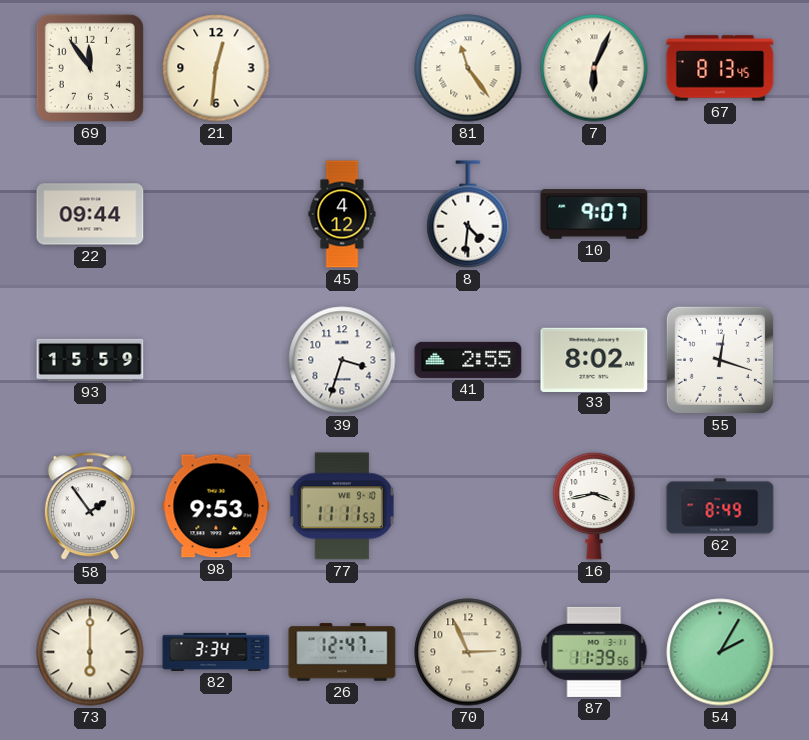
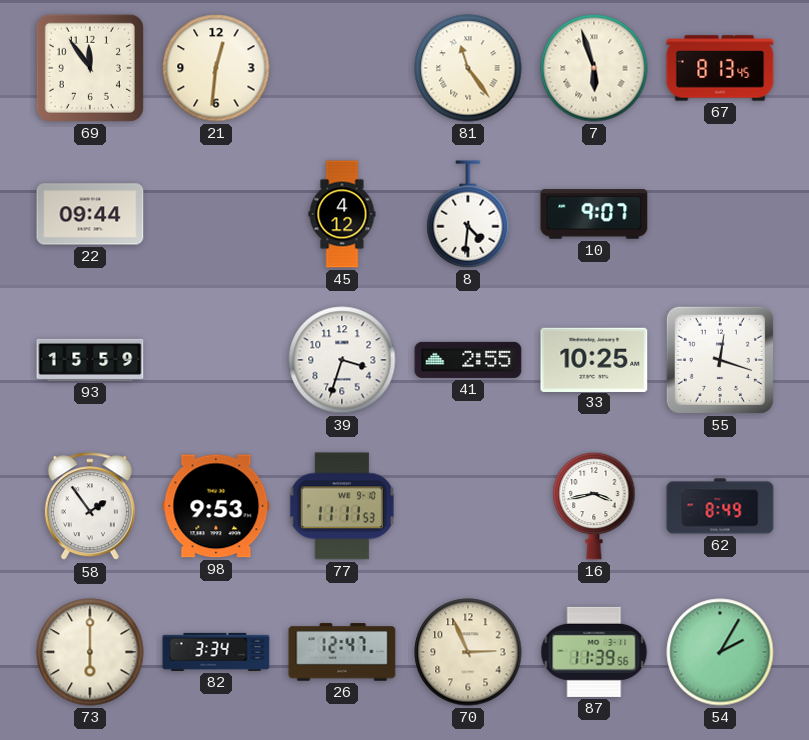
7: 6:04 -> 5:57 (594, 68)
33: 8:02 -> 10:25 (594, 359)
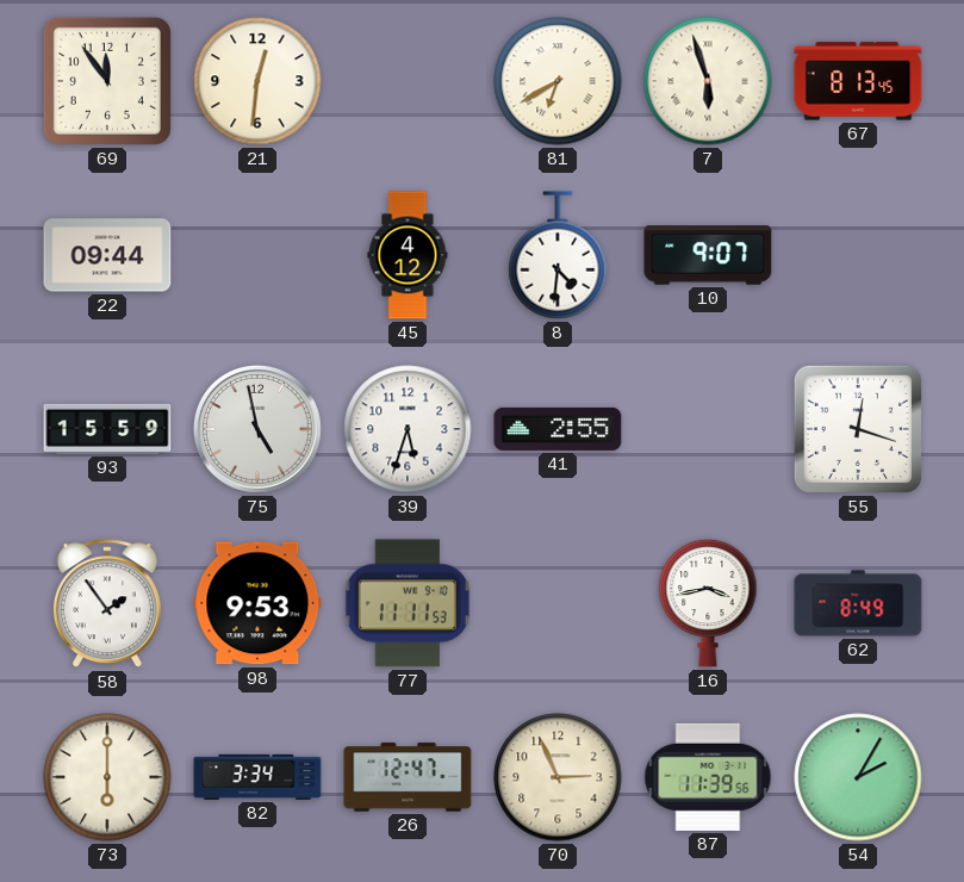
81: 11:24 -> 6:40 (558, 81)
75: none -> 4:58 (257, 429)
39: 3:33 -> 5:33 (408, 429)
33: 10:25 -> none (594, 359)
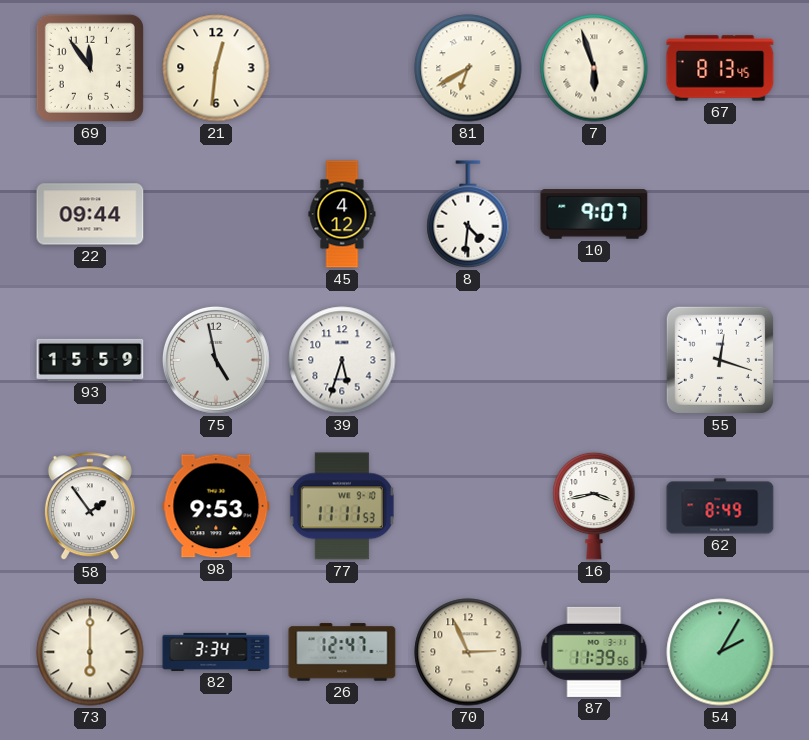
41: 2:55 -> none (558, 429)
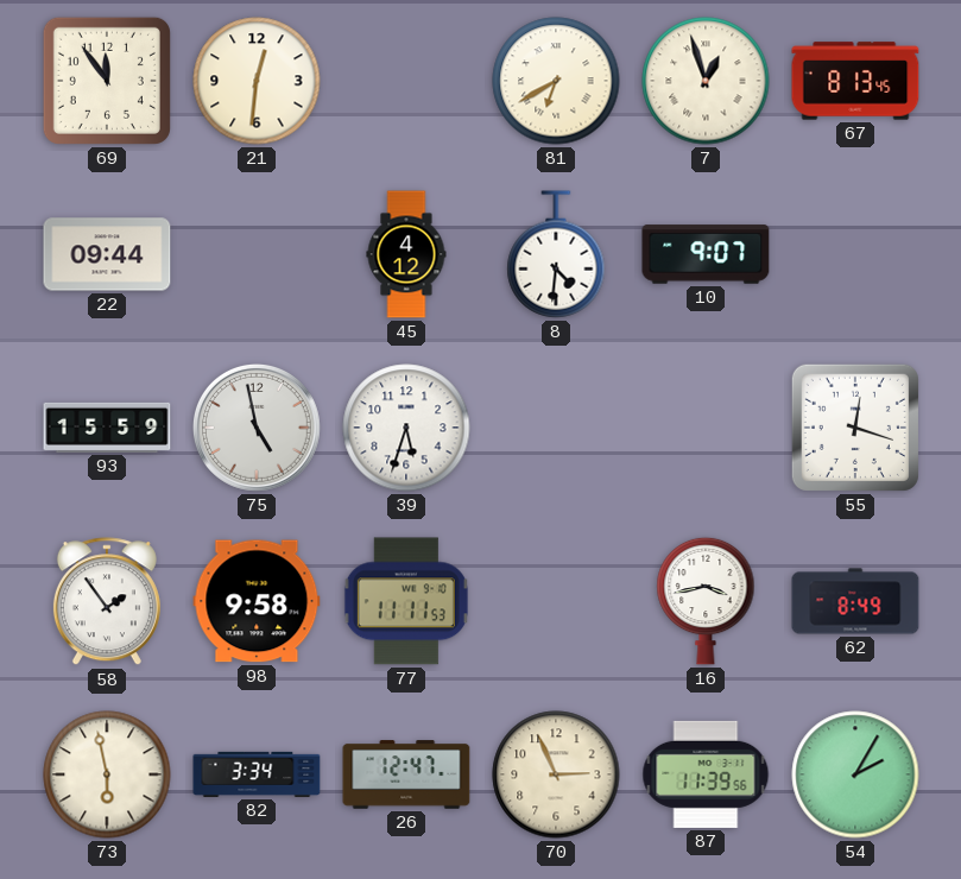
7: 5:57 -> 12:57 (706, 81)
98: 9:53 -> 9:58 (257, 601)
73: 6:00 -> 5:58 (107, 774)
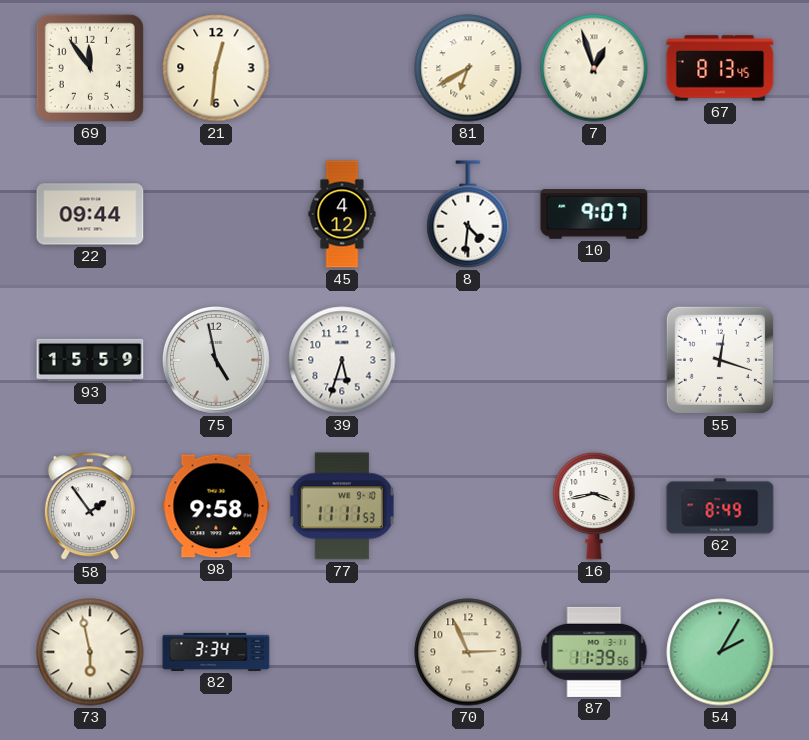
26: 12:47 -> none (406, 774)
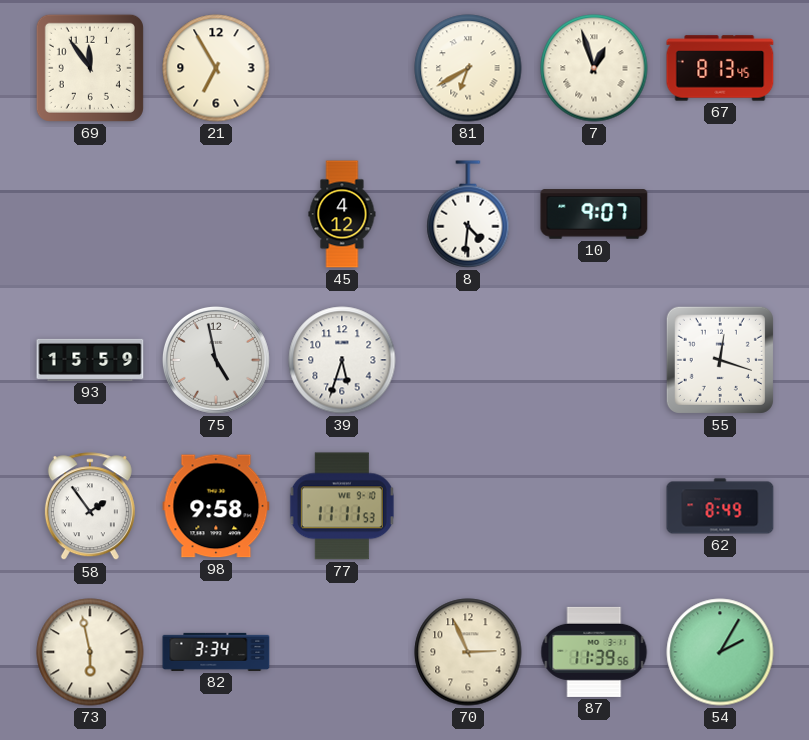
21: 12:31 -> 6:55 (216, 68)
22: 09:44 -> none (90, 214)
16: 3:43 -> none (594, 506)
